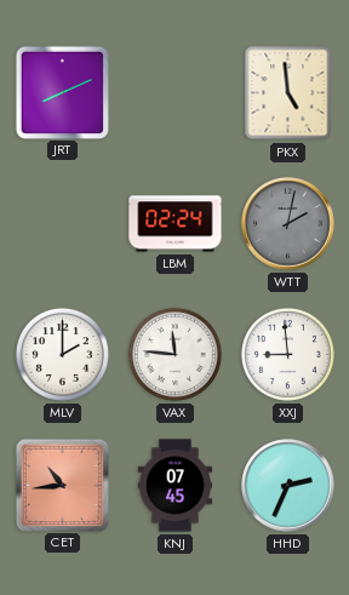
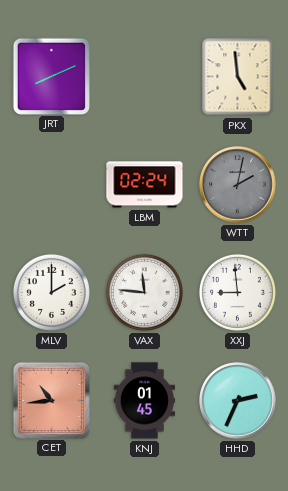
KNJ: 07:45 -> 01:45 (144, 401)
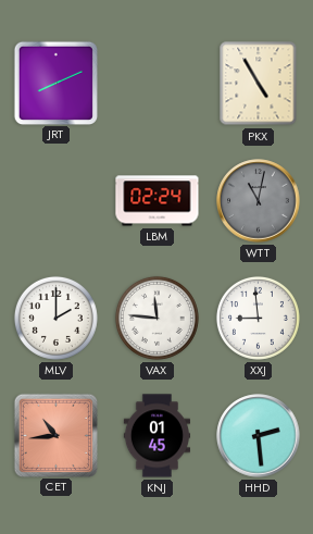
PKX: 4:59 -> 4:55 (259, 84)
WTT: 2:02 -> 11:02 (259, 201)
HHD: 2:34 -> 2:29 (259, 436)
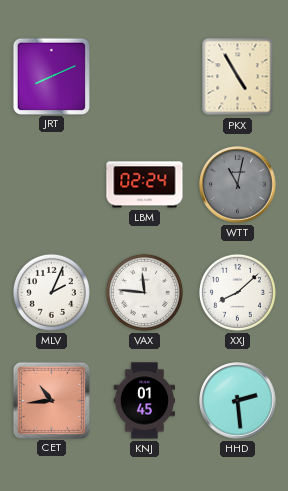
MLV: 2:00 -> 2:04 (51, 292)
XXJ: 8:59 -> 8:08 (237, 292)
